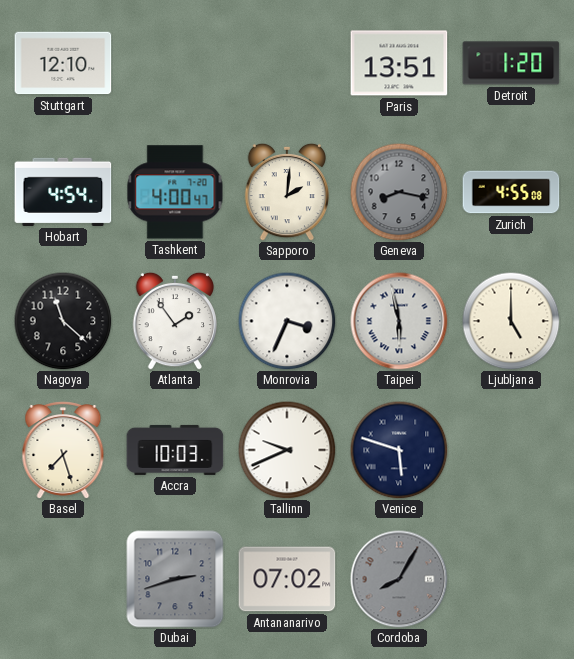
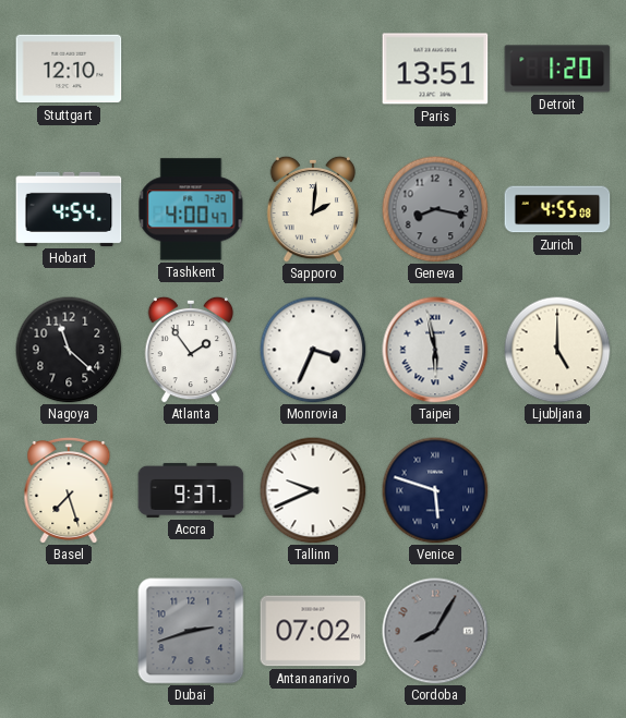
Accra: 10:03 -> 9:37 (191, 490)
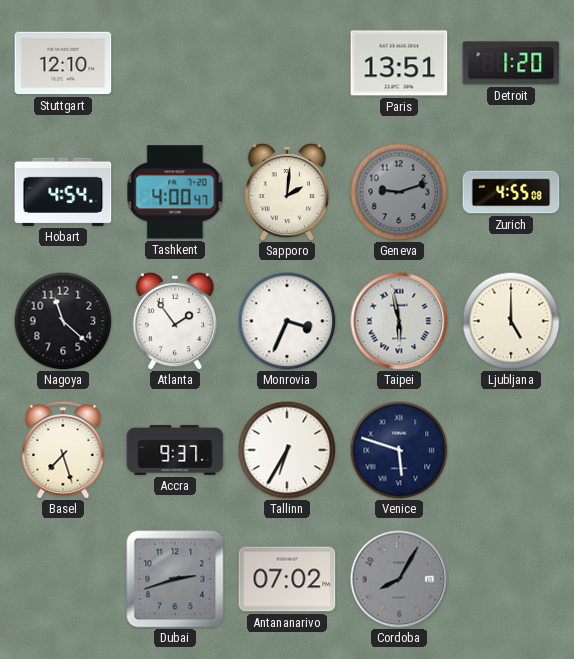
Geneva: 8:17 -> 9:12 (399, 192)
Tallinn: 9:41 -> 6:35 (287, 450)
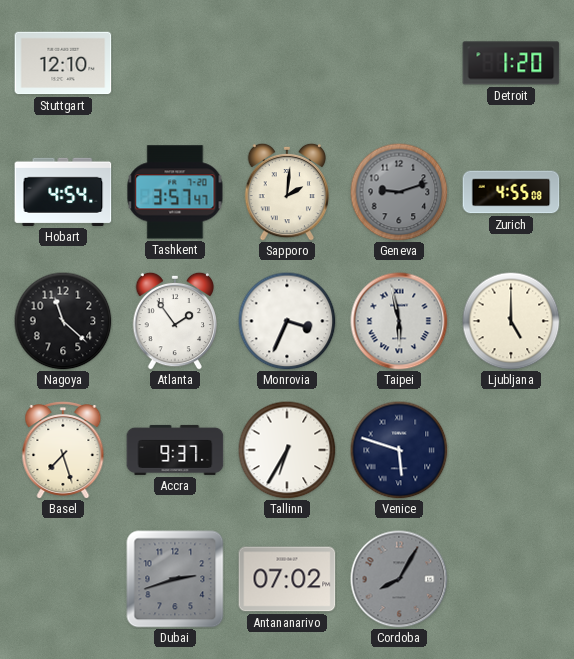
Paris: 13:51 -> none (399, 63)
Tashkent: 4:00 -> 3:57 (175, 192)
